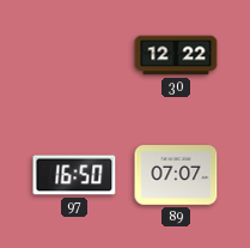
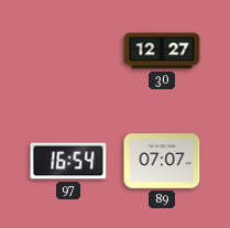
30: 12:22 -> 12:27 (162, 51)
97: 16:50 -> 16:54 (68, 161)
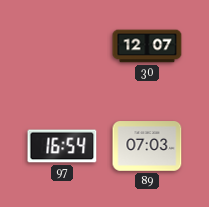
30: 12:27 -> 12:07 (147, 46)
89: 07:07 -> 07:03 (147, 146)
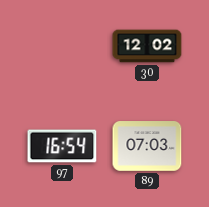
30: 12:07 -> 12:02 (147, 46)
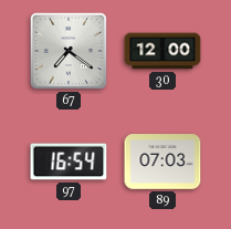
67: none -> 7:21 (69, 51)
30: 12:02 -> 12:00 (162, 51)
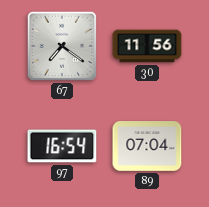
30: 12:00 -> 11:56 (147, 46)
89: 07:03 -> 07:04 (147, 146)
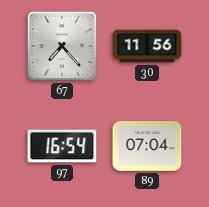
67: 7:21 -> 7:23 (62, 46)
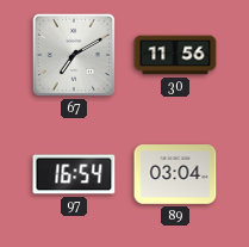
67: 7:23 -> 7:10 (74, 55)
89: 07:04 -> 03:04 (175, 174)
